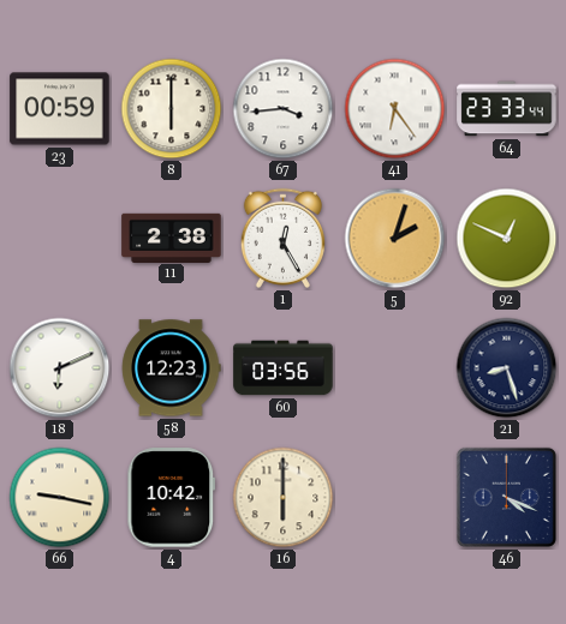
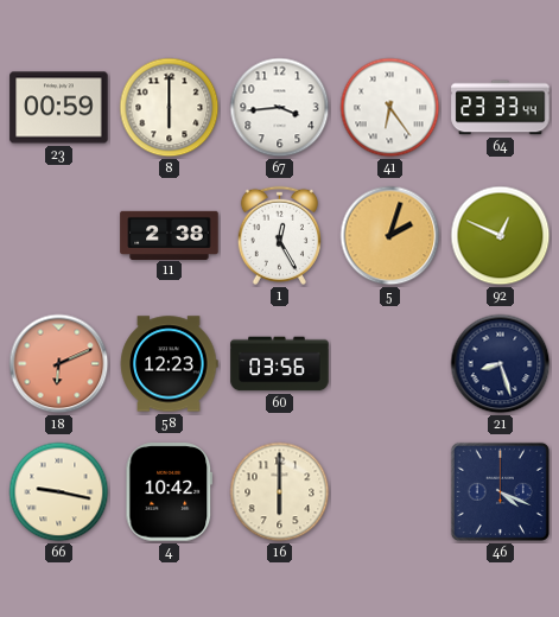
18 dial: white -> salmon (59, 364)
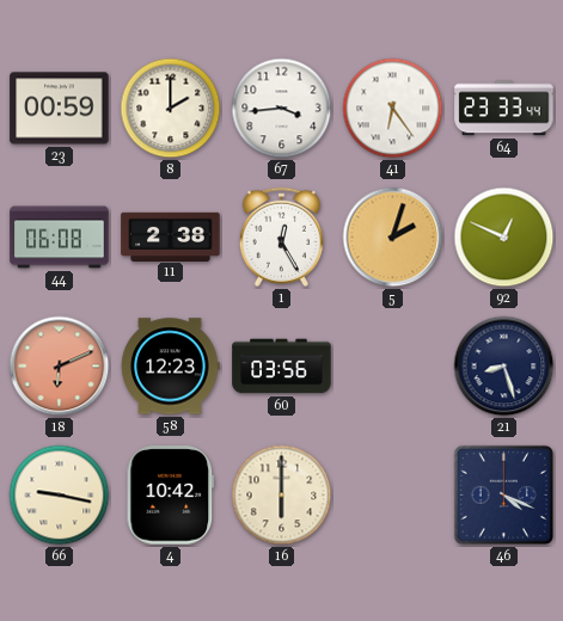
8: 6:00 -> 2:00 (171, 109)
44: none -> 06:08 (60, 238)
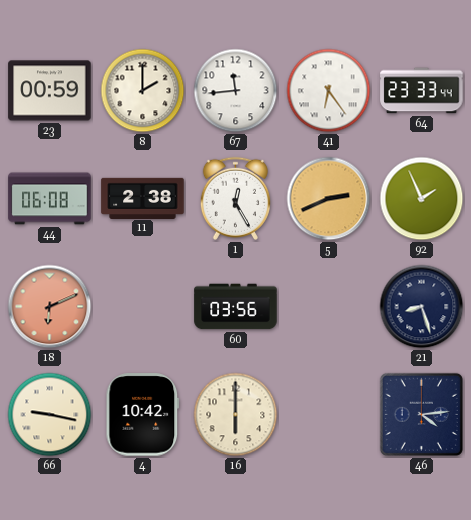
67: 3:44 -> 11:44 (236, 91)
5: 2:03 -> 2:41 (329, 199)
92: 12:49 -> 1:56 (422, 199)
58: 12:23 -> none (171, 367)
46: 4:19 -> 4:14 (421, 414)
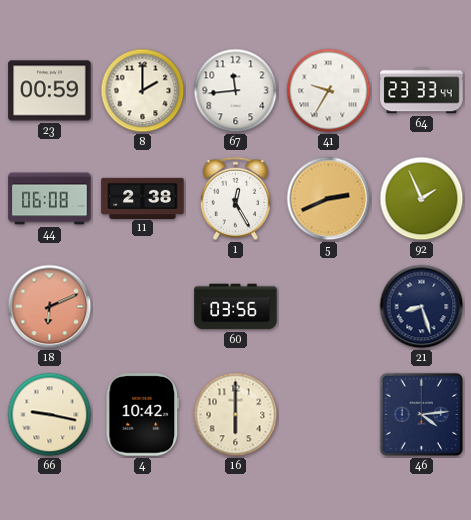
41: 6:24 -> 9:35 (329, 91)
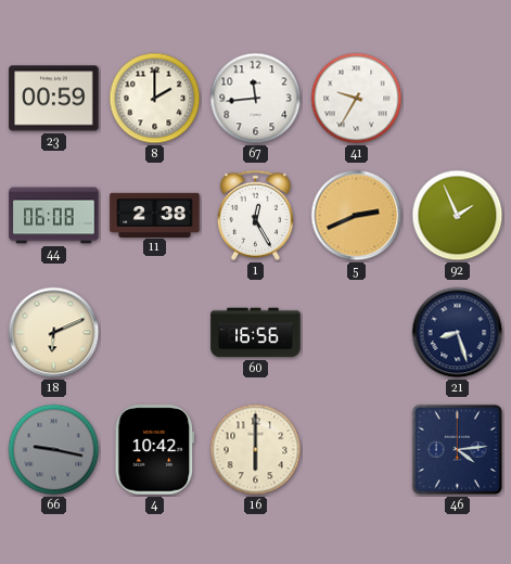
64: 23:33 -> none (422, 91)
18 dial: salmon -> cream (54, 333)
60: 03:56 -> 16:56 (256, 333)
66 dial: cream -> grey (54, 450)
